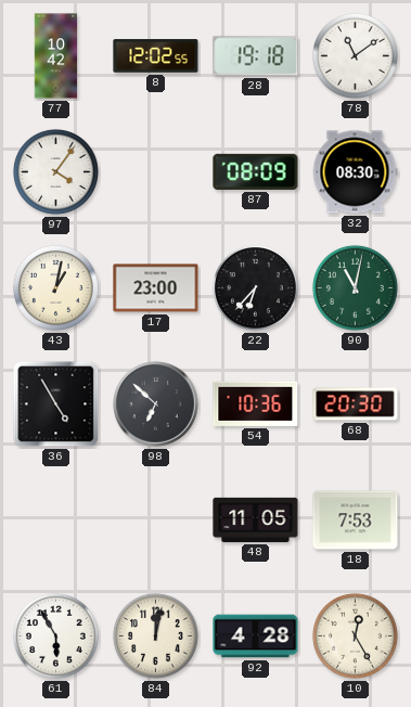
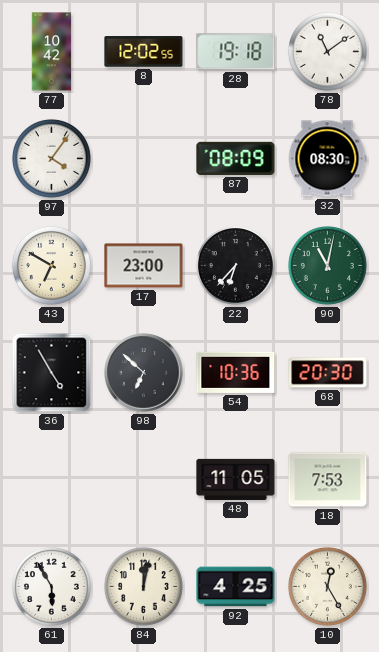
43: 1:02 -> 6:50 (51, 265)
92: 4:28 -> 4:25 (236, 587)
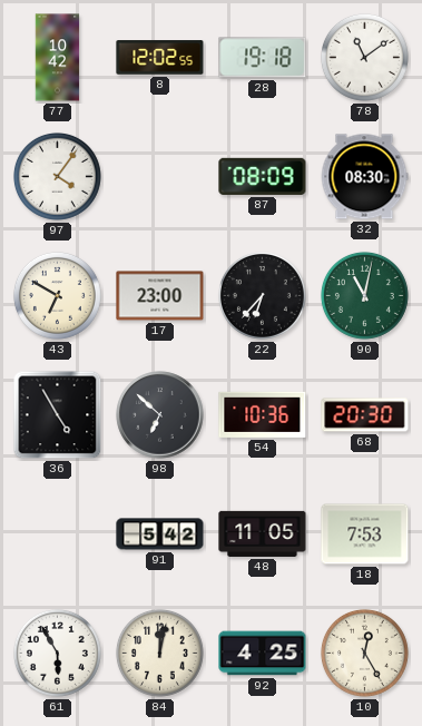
91: none -> 5:42 (160, 534)
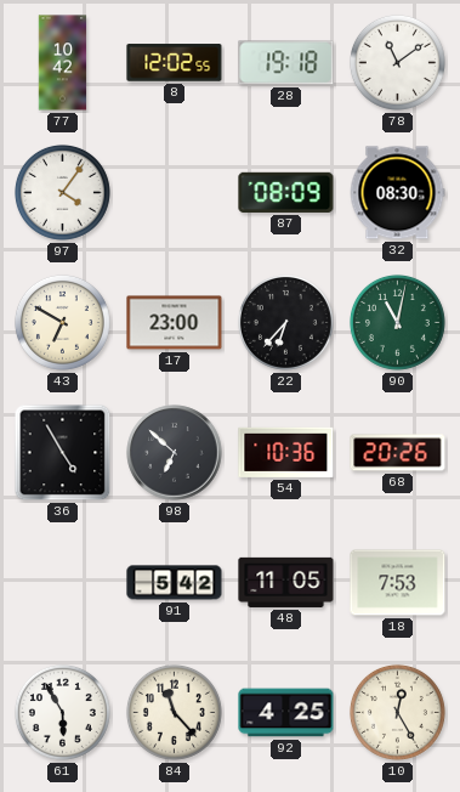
68: 20:30 -> 20:26 (398, 453)
84: 12:02 -> 11:23 (174, 712)
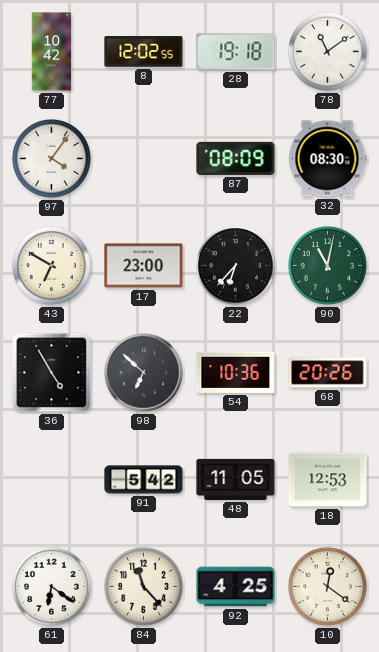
18: 7:53 -> 12:53 (328, 480)
61: 5:55 -> 6:21 (51, 586)
10: 12:25 -> 12:21 (327, 586)
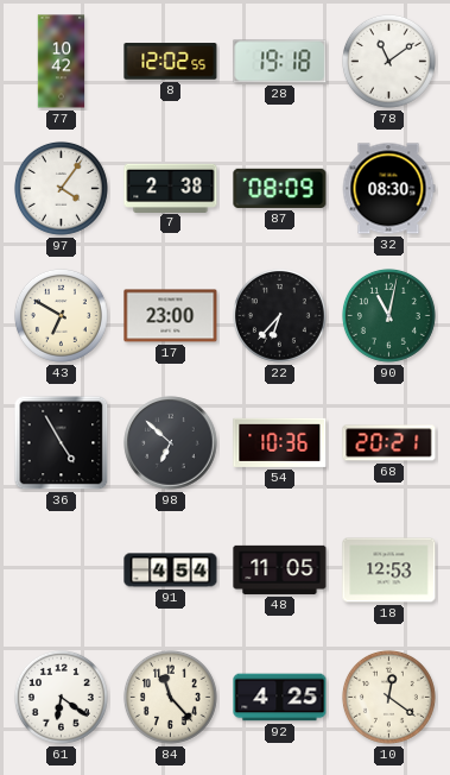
7: none -> 2:38 (171, 188)
68: 20:26 -> 20:21 (389, 443)
91: 5:42 -> 4:54 (171, 571)
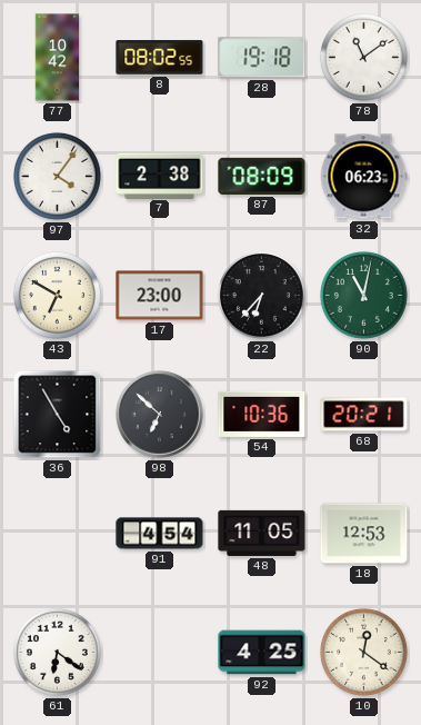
8: 12:02 -> 08:02 (160, 58)
32: 08:30 -> 06:23 (363, 177)
84: 11:23 -> none (170, 697)
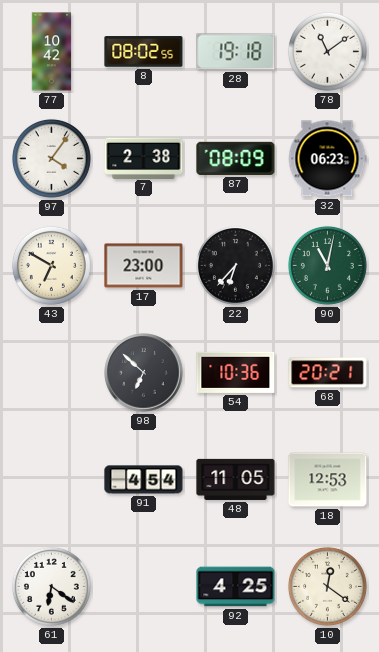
36: 4:55 -> none (58, 415)
